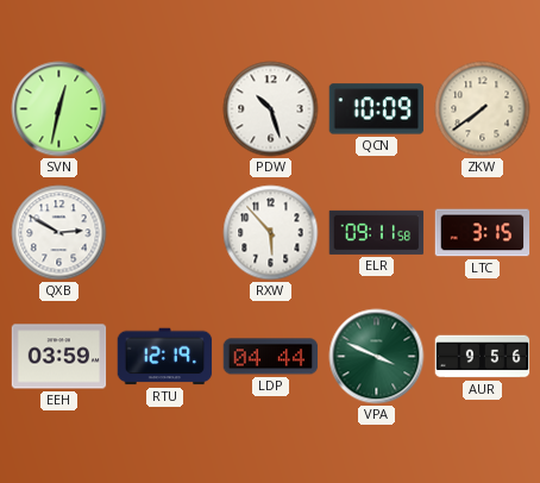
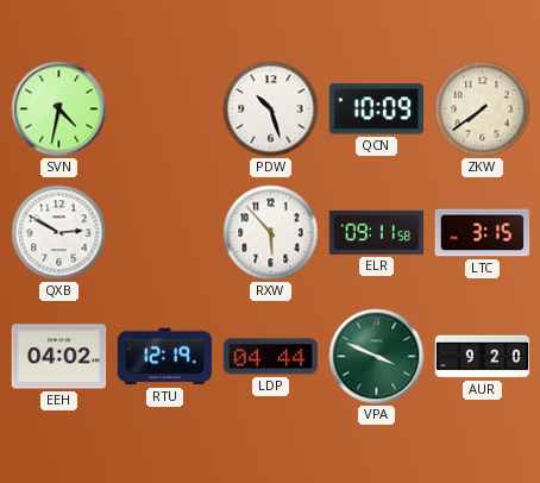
SVN: 12:32 -> 4:32 (59, 109)
EEH: 03:59 -> 04:02 (59, 357)
AUR: 9:56 -> 9:20 (483, 357)
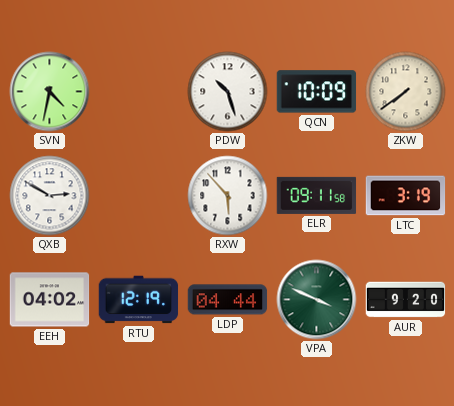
LTC: 3:15 -> 3:19 (406, 196)
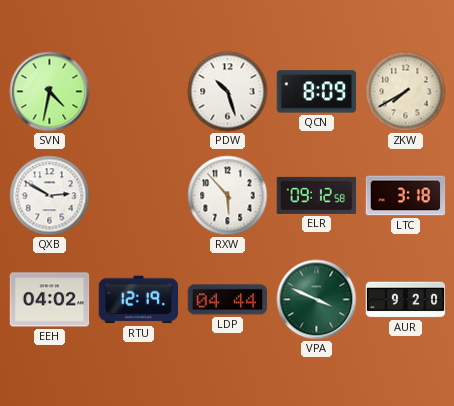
QCN: 10:09 -> 8:09 (317, 92)
ZKW: 7:39 -> 7:40 (406, 92)
ELR: 09:11 -> 09:12 (317, 195)
LTC: 3:19 -> 3:18 (406, 196)
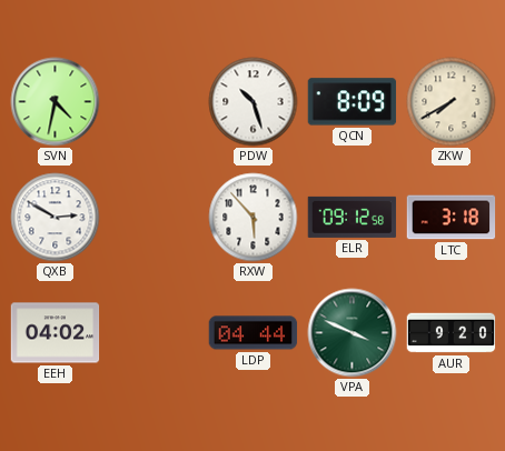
RTU: 12:19 -> none (139, 300)
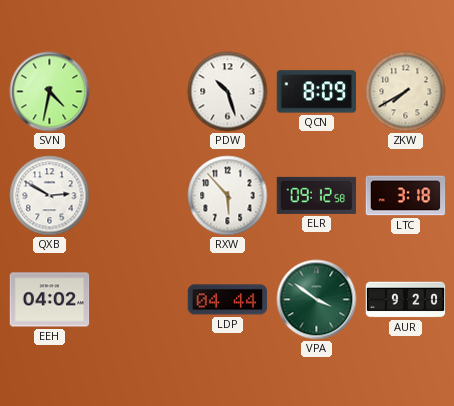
VPA: 3:49 -> 3:51 (317, 300)
